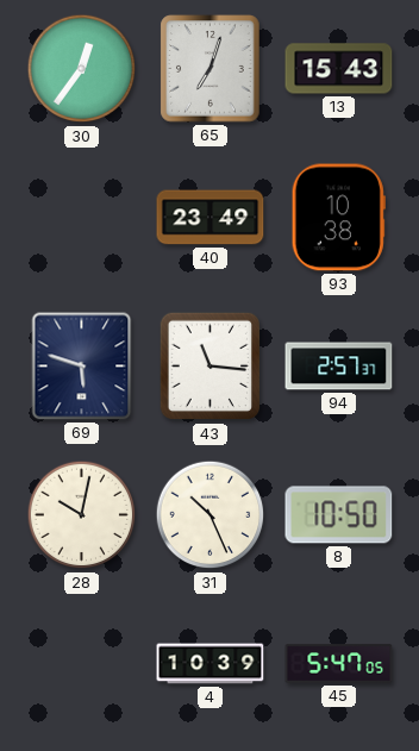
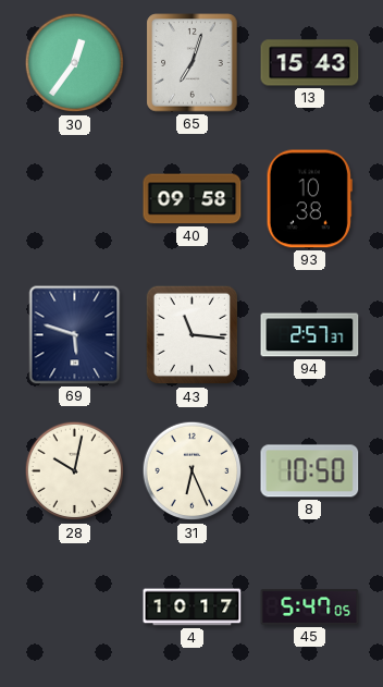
40: 23:49 -> 09:58 (193, 199)
31: 10:26 -> 6:26 (193, 471)
4: 10:39 -> 10:17 (193, 608)
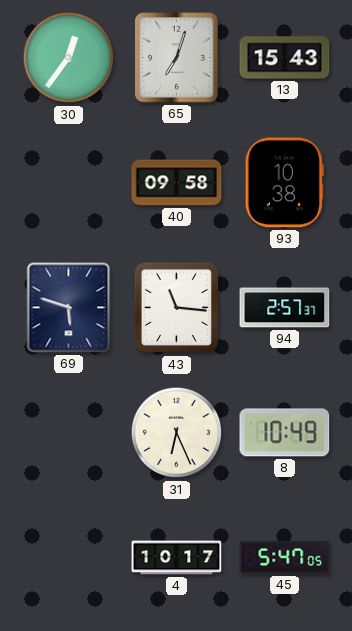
28: 10:02 -> none (75, 471)
8: 10:50 -> 10:49 (285, 433)
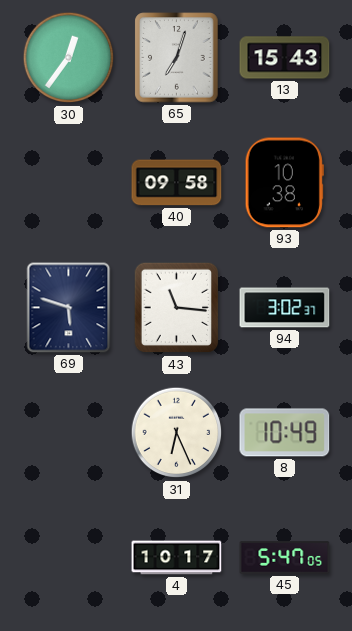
94: 2:57 -> 3:02 (285, 308)
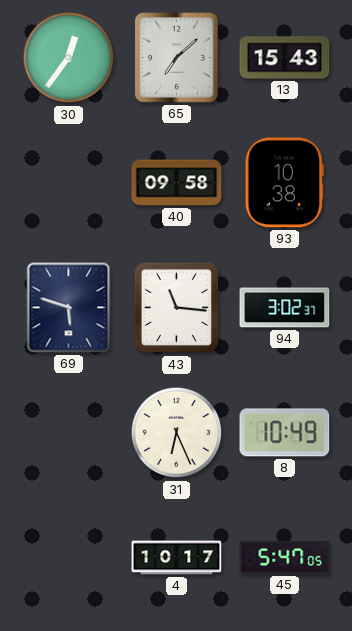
65: 7:03 -> 7:08 (177, 58)
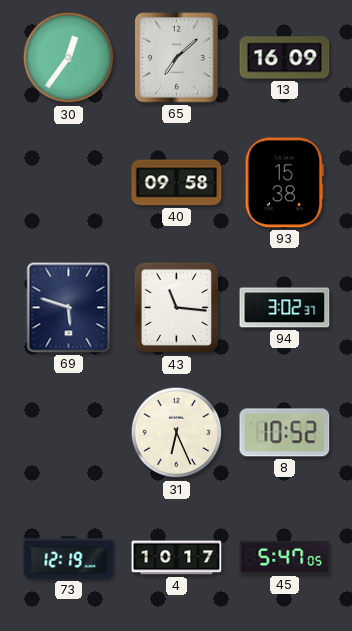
13: 15:43 -> 16:09 (285, 58)
93: 10:38 -> 15:38 (284, 183)
8: 10:49 -> 10:52 (285, 433)
73: none -> 12:19 (69, 558)
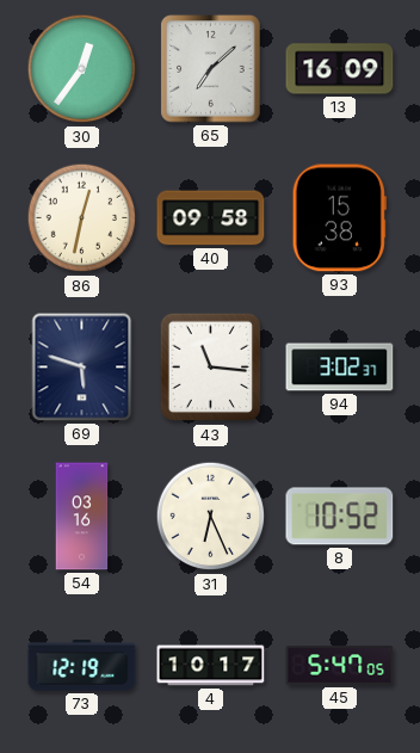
86: none -> 12:32 (82, 218)
54: none -> 03:16 (82, 517)
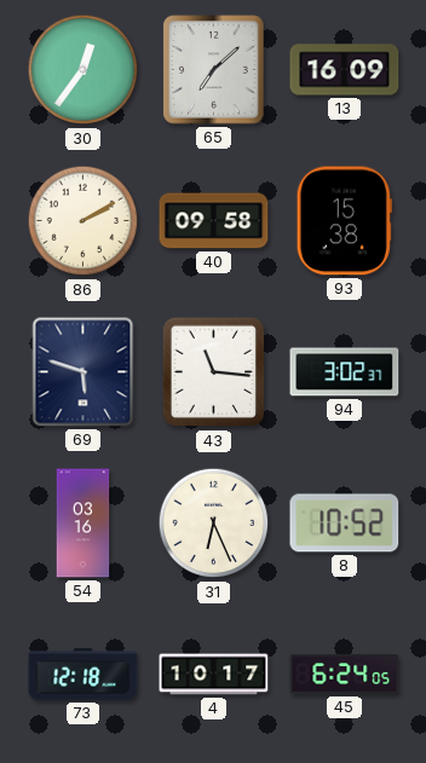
86: 12:32 -> 2:10 (84, 221)
73: 12:19 -> 12:18 (84, 675)
45: 5:47 -> 6:24 (345, 675)
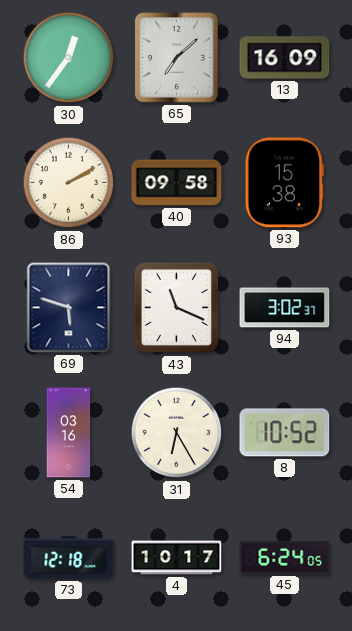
43: 11:16 -> 11:19 (177, 308)
31: 6:26 -> 6:25 (177, 433)
